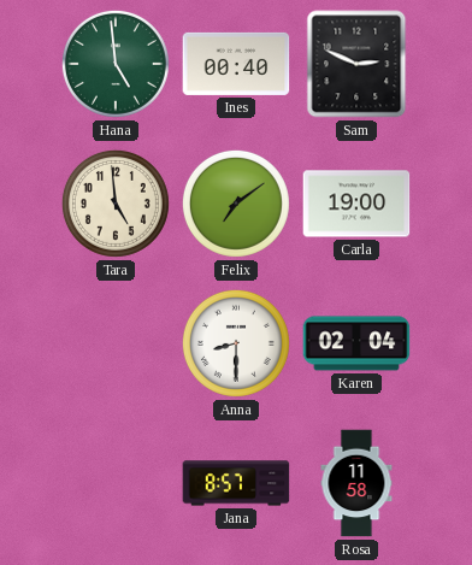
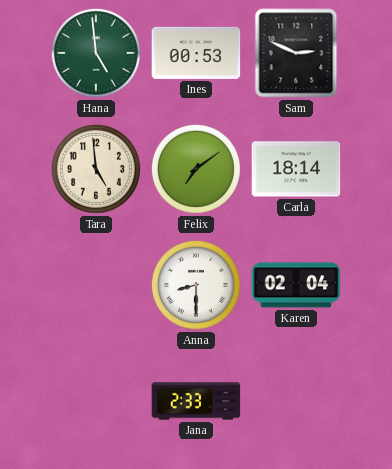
Ines: 00:40 -> 00:53 (196, 53)
Carla: 19:00 -> 18:14 (296, 169)
Jana: 8:57 -> 2:33 (196, 401)
Rosa: 11:58 -> none (356, 483)
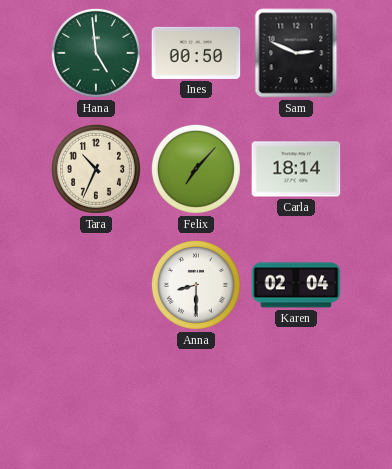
Ines: 00:53 -> 00:50 (196, 53)
Tara: 4:59 -> 10:34 (96, 169)
Felix: 7:09 -> 7:07 (196, 169)
Jana: 2:33 -> none (196, 401)
